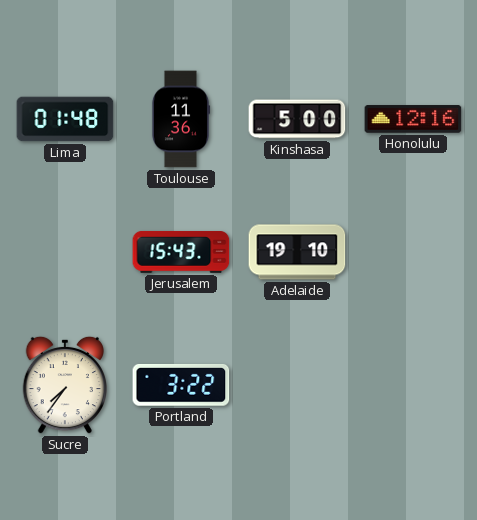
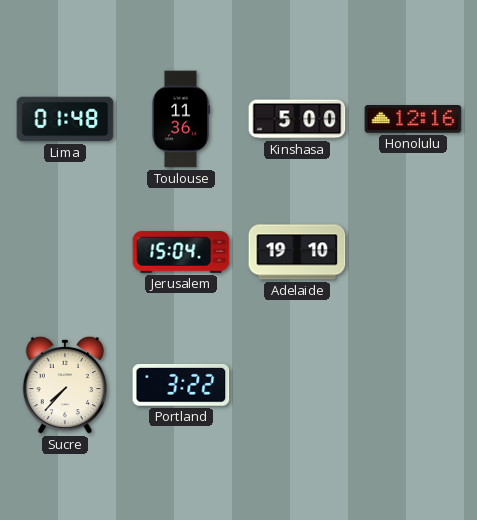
Jerusalem: 15:43 -> 15:04 (181, 253)
Sucre: 7:36 -> 7:37 (64, 385)
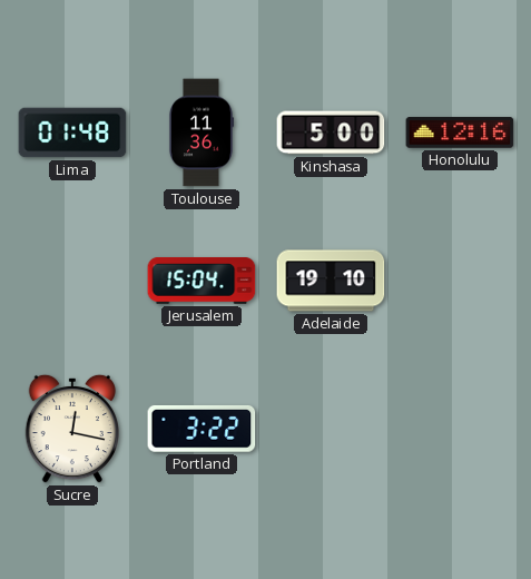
Sucre: 7:37 -> 12:17 (71, 429)
